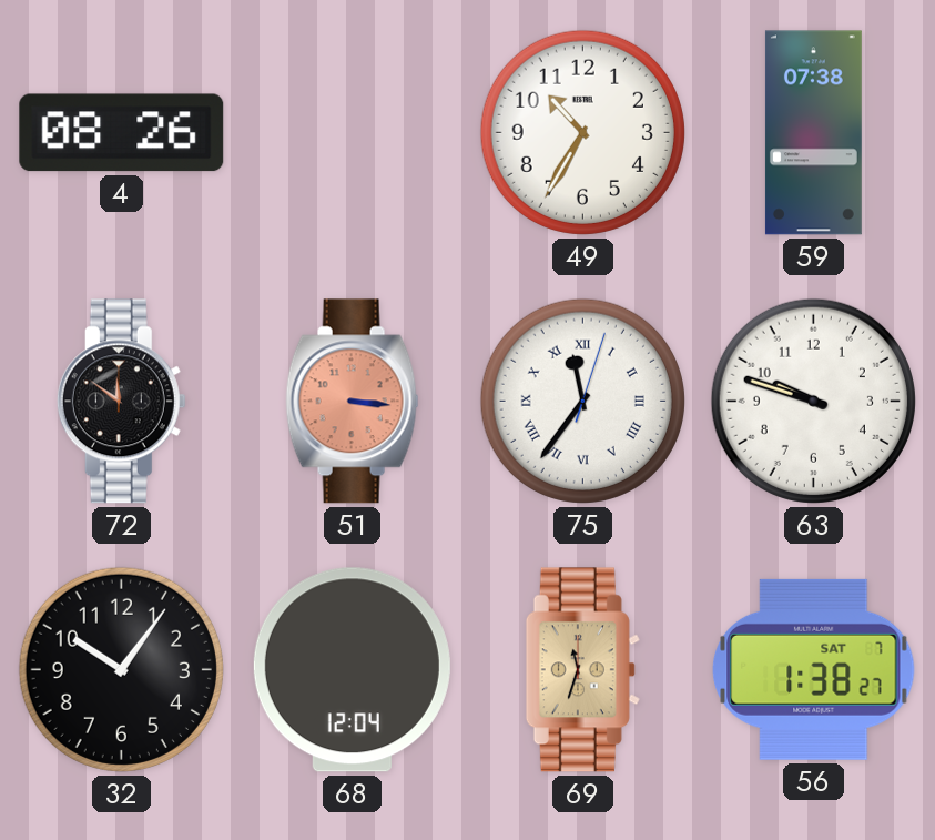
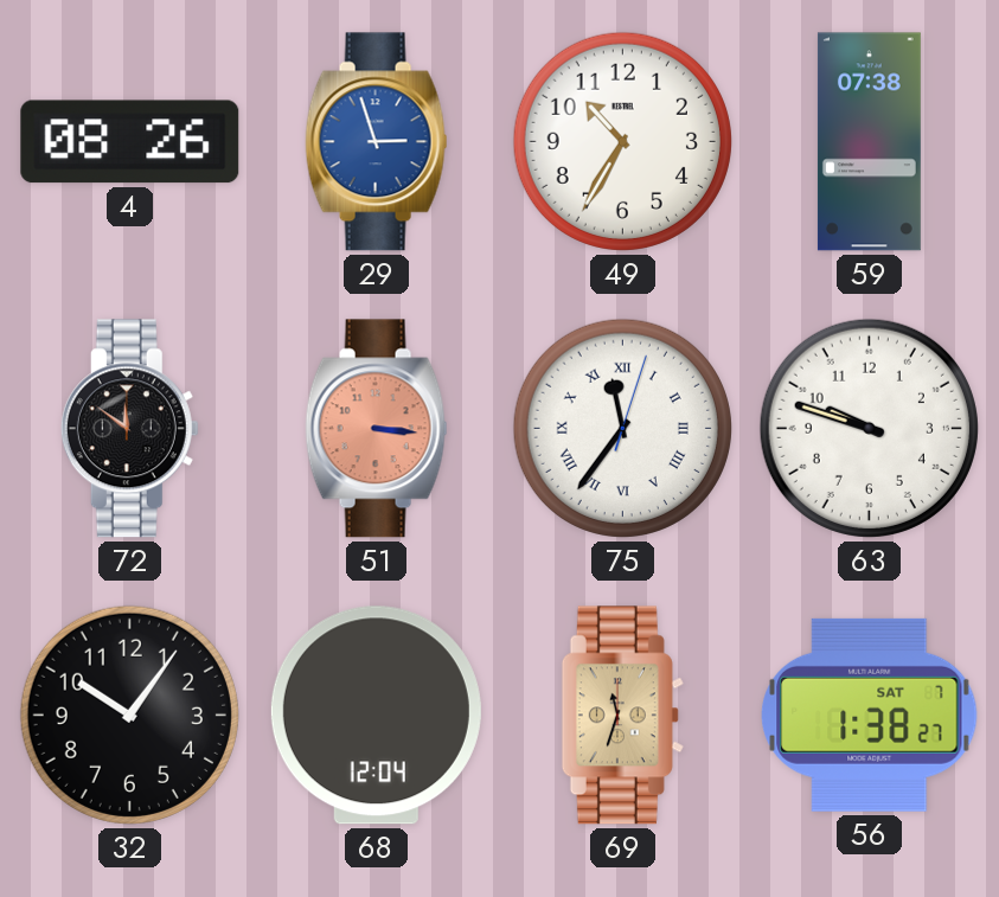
29: none -> 2:57 (377, 142)
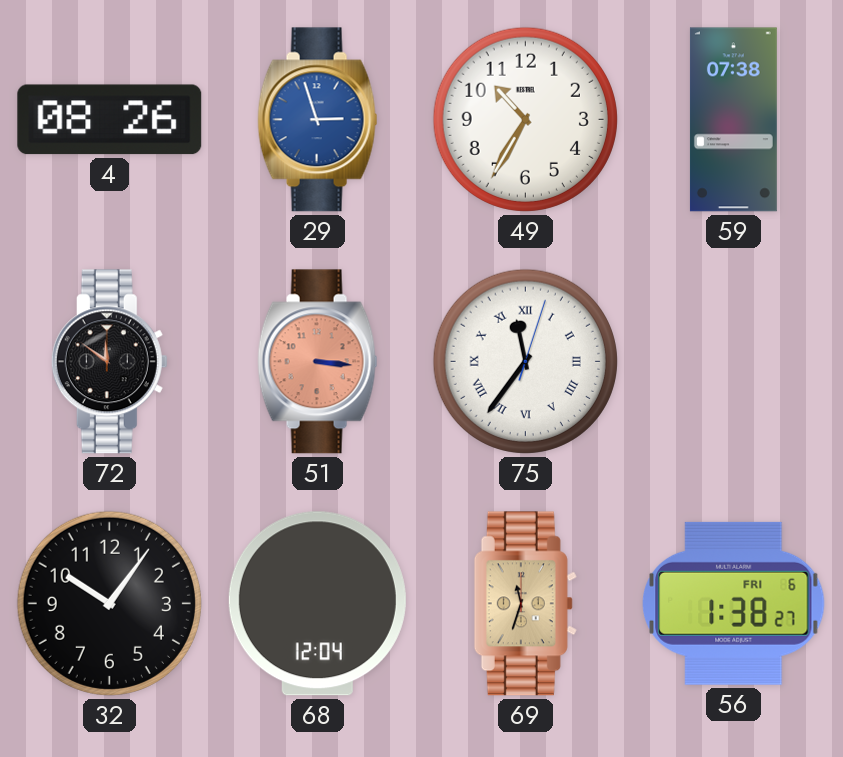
63: 9:48 -> none (869, 428)
56 date: SAT 7 -> FRI 6 (734, 603)
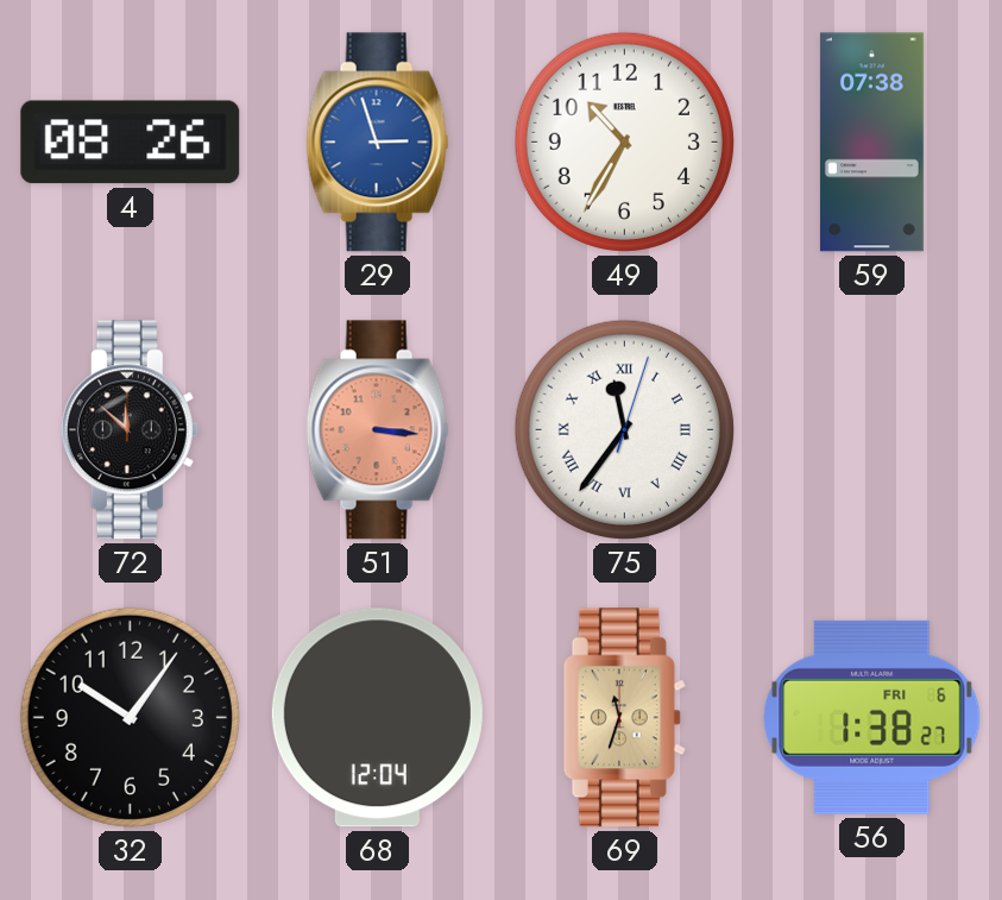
72: 11:51 -> 11:52 (130, 430)
